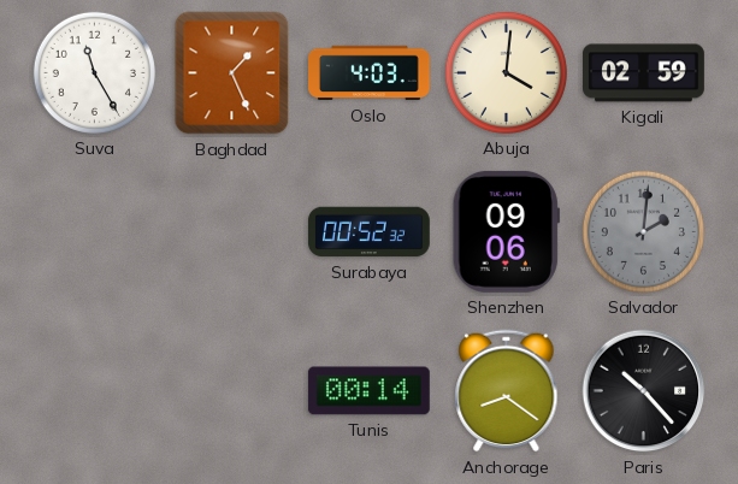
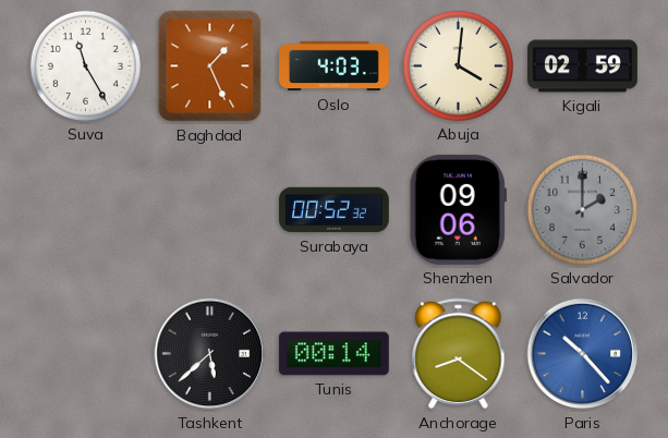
Salvador: 2:01 -> 2:00 (582, 209)
Tashkent: none -> 5:38 (210, 354)
Paris dial: black -> blue (583, 354)
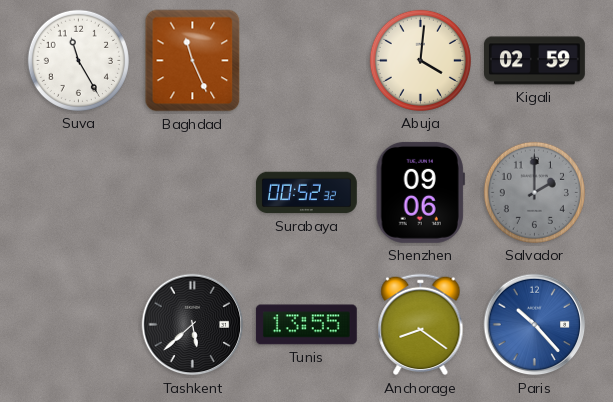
Baghdad: 1:26 -> 11:26 (193, 61)
Oslo: 4:03 -> none (335, 66)
Tunis: 00:14 -> 13:55 (306, 325)
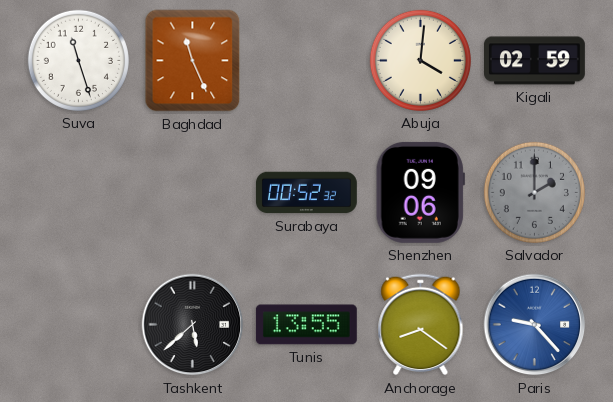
Suva: 11:25 -> 11:27 (78, 60)
Paris: 10:23 -> 9:23 (535, 325)
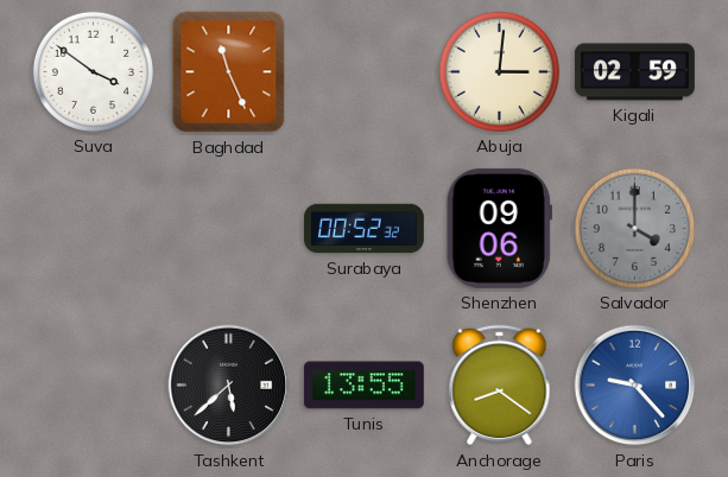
Suva: 11:27 -> 3:51 (93, 71)
Abuja: 4:01 -> 3:01 (499, 71)
Salvador: 2:00 -> 4:00 (634, 228)
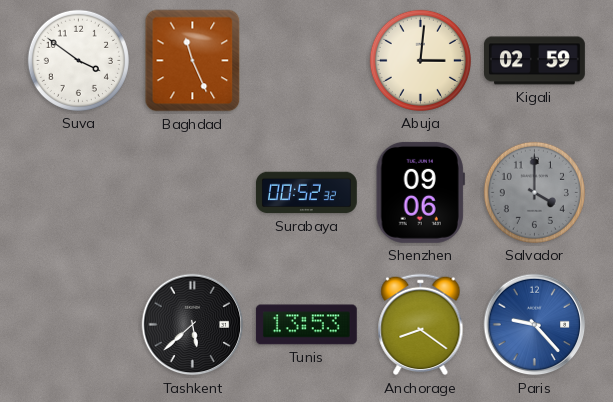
Tunis: 13:55 -> 13:53 (306, 325)
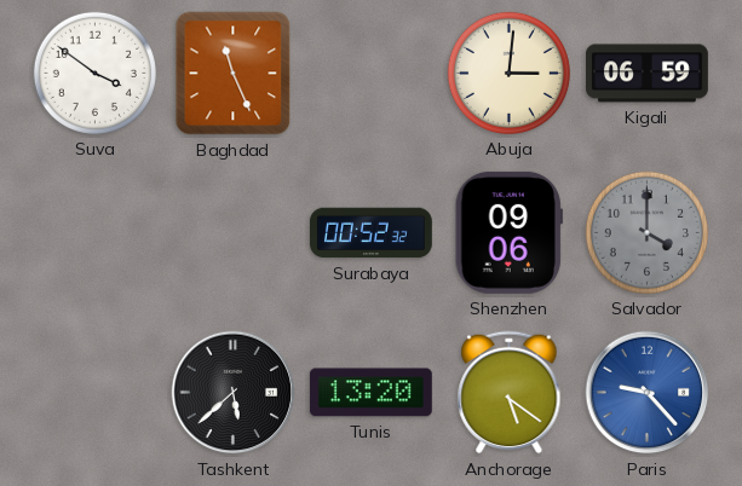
Kigali: 02:59 -> 06:59 (648, 74)
Tunis: 13:53 -> 13:20 (370, 393)
Anchorage: 8:21 -> 5:21 (510, 393)
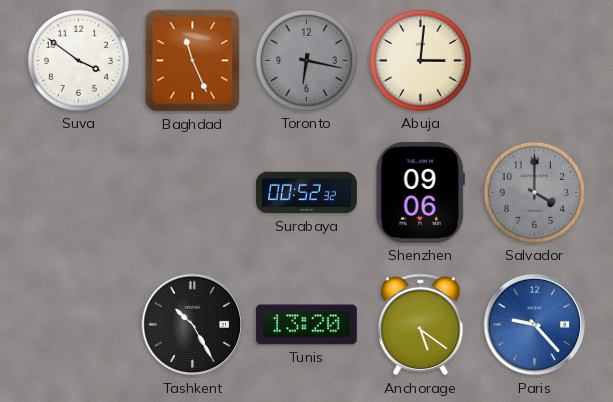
Toronto: none -> 6:17 (306, 60)
Kigali: 06:59 -> none (648, 74)
Tashkent: 5:38 -> 10:25 (193, 325)
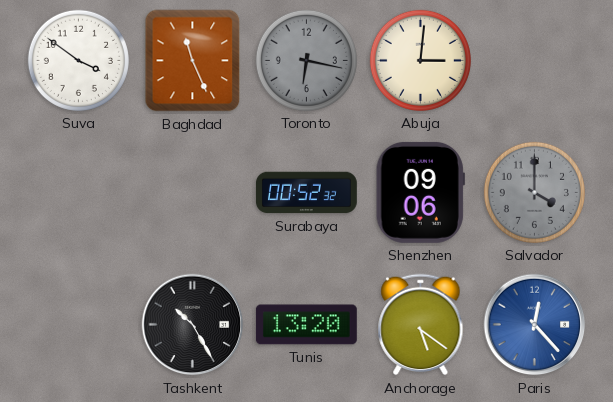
Paris: 9:23 -> 12:23 (535, 325)
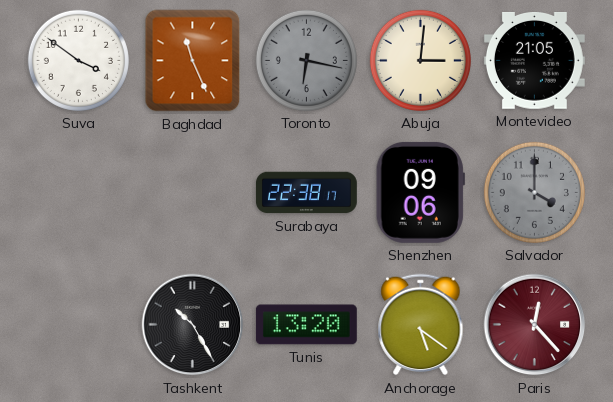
Montevideo: none -> 21:05 (534, 61)
Surabaya: 00:52 -> 22:38 (306, 193)
Paris dial: blue -> burgundy (535, 325)
